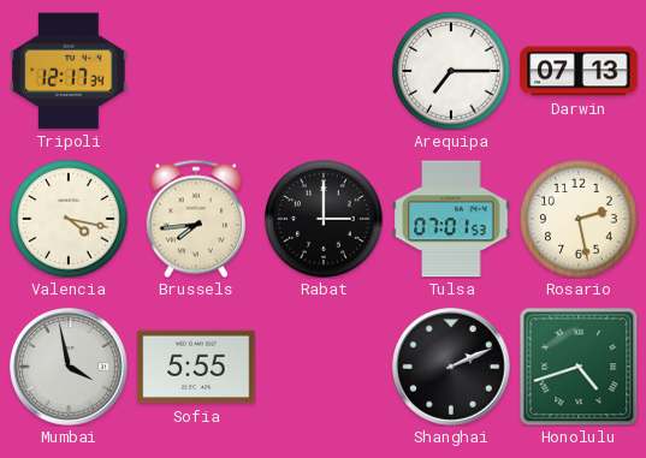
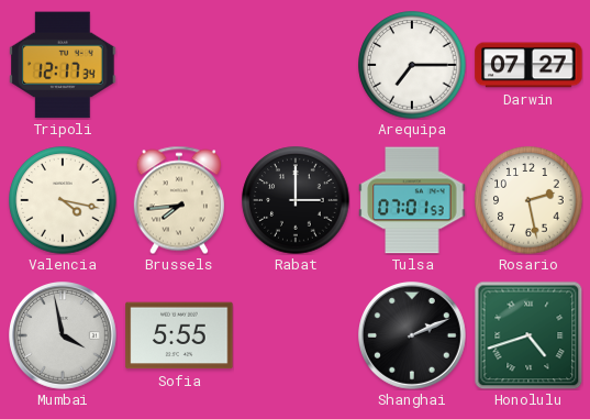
Darwin: 07:13 -> 07:27 (528, 65)
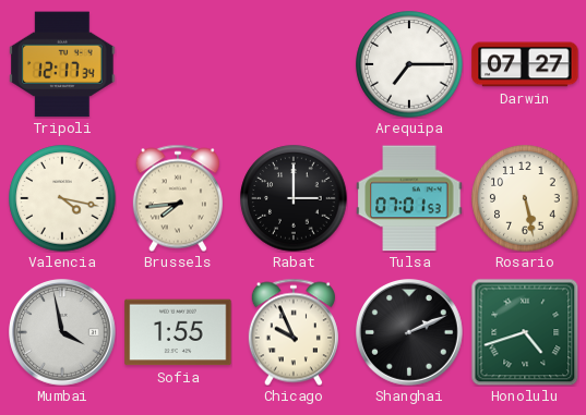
Rosario: 2:28 -> 5:28 (525, 198)
Sofia: 5:55 -> 1:55 (178, 332)
Chicago: none -> 9:56 (294, 332)
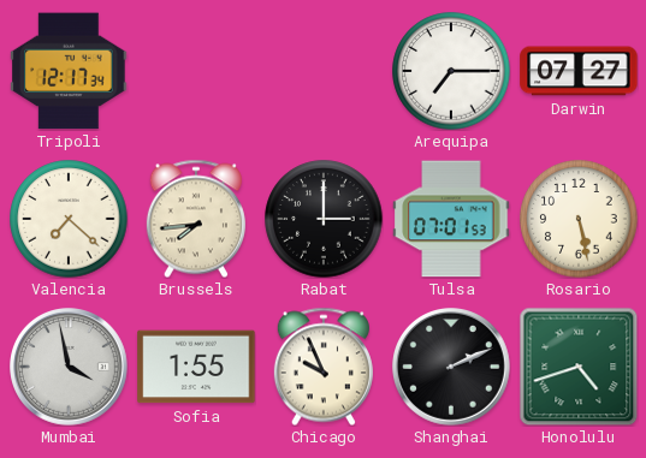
Valencia: 4:17 -> 7:22 (69, 219)
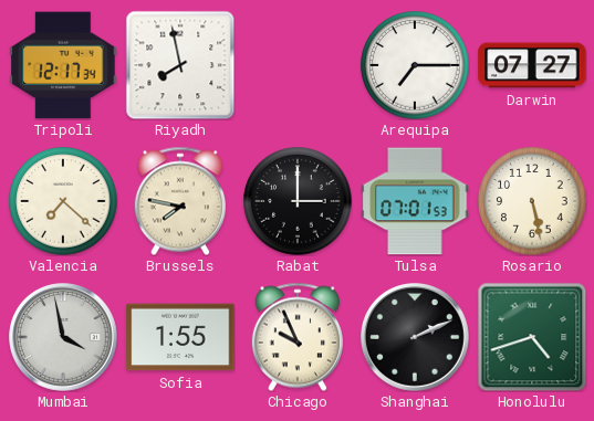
Riyadh: none -> 7:58 (180, 65)
Brussels: 7:44 -> 7:47 (180, 201)
